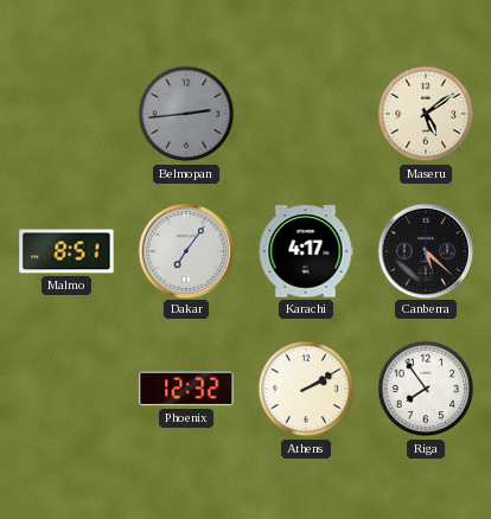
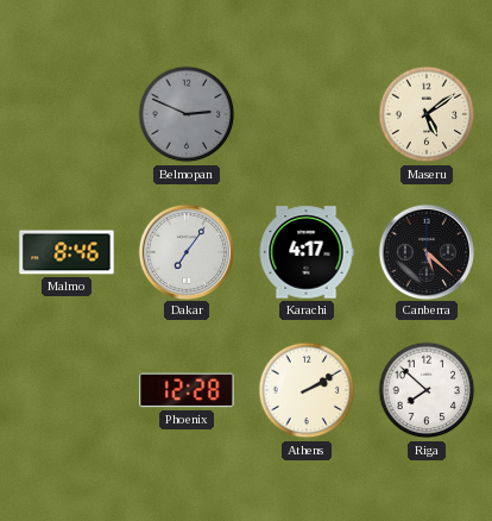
Belmopan: 2:44 -> 2:49 (187, 114)
Malmo: 8:51 -> 8:46 (67, 252)
Phoenix: 12:32 -> 12:28 (187, 390)
Riga: 7:54 -> 7:52 (427, 390)
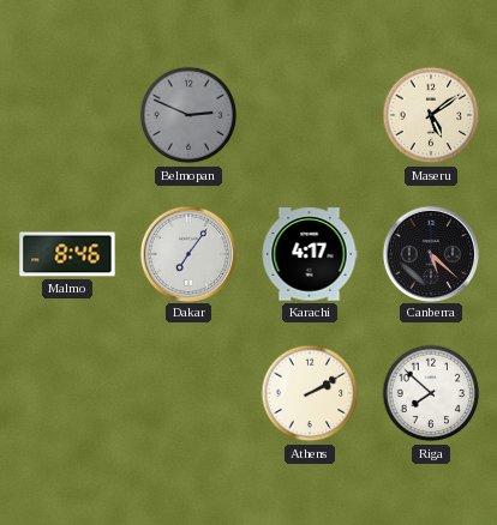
Phoenix: 12:28 -> none (187, 390)
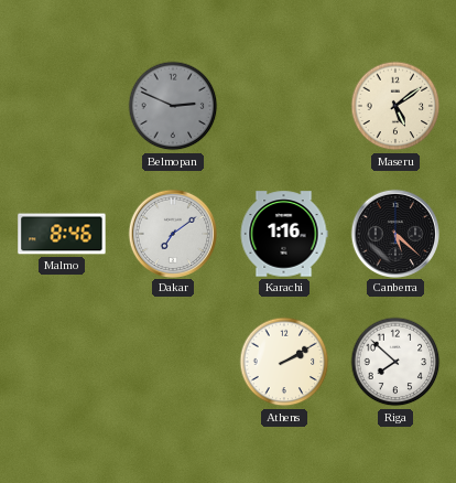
Dakar: 7:06 -> 7:09 (172, 233)
Karachi: 4:17 -> 1:16 (284, 234)
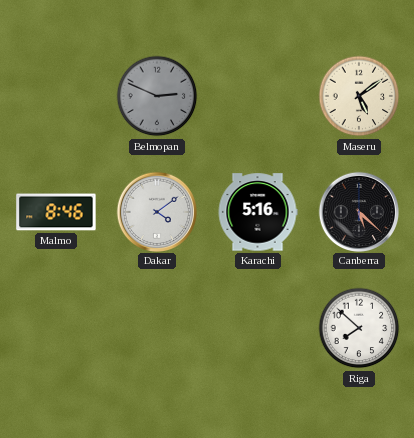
Dakar: 7:09 -> 4:09 (156, 211)
Karachi: 1:16 -> 5:16 (258, 212)
Athens: 2:10 -> none (284, 362)
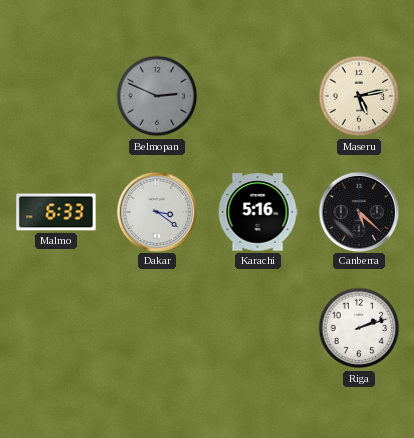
Maseru: 5:09 -> 5:13 (359, 96)
Malmo: 8:46 -> 6:33 (56, 212)
Dakar: 4:09 -> 3:21 (156, 211)
Riga: 7:52 -> 2:12 (359, 328)
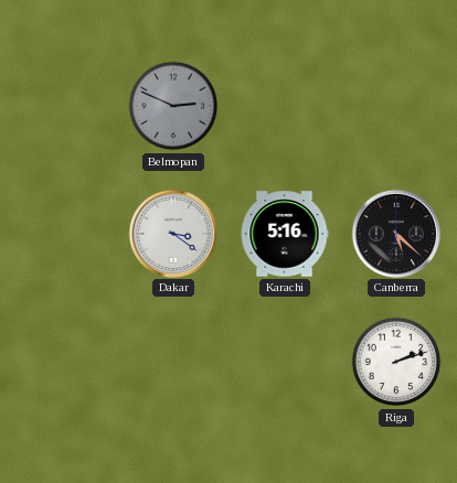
Maseru: 5:13 -> none (359, 96)
Malmo: 6:33 -> none (56, 212)
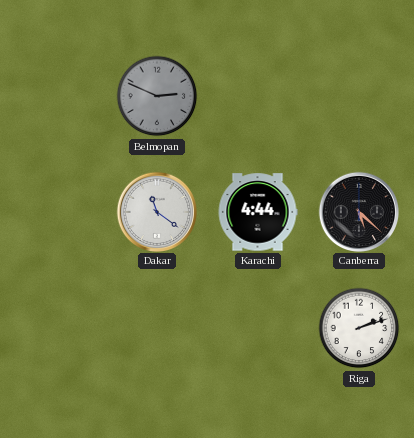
Dakar: 3:21 -> 11:21 (156, 211)
Karachi: 5:16 -> 4:44 (258, 212)
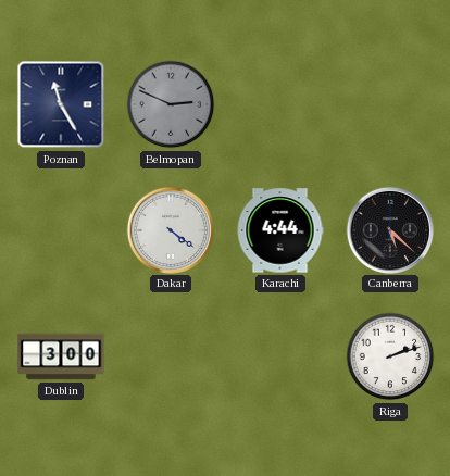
Poznan: none -> 11:25 (61, 104)
Dakar: 11:21 -> 4:21 (170, 229)
Dublin: none -> 3:00 (61, 356)
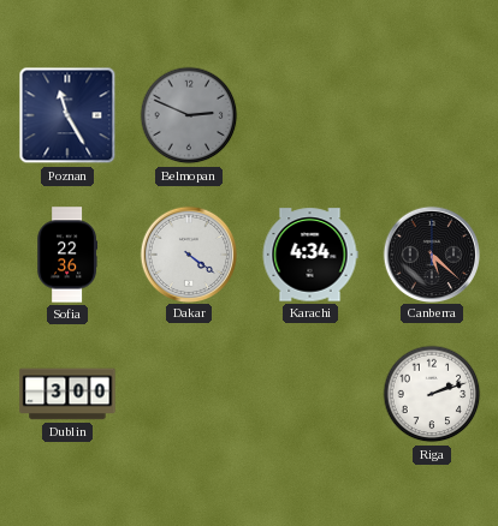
Sofia: none -> 22:36 (66, 255)
Karachi: 4:44 -> 4:34 (310, 255)
